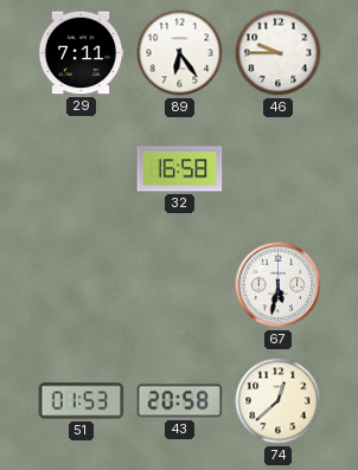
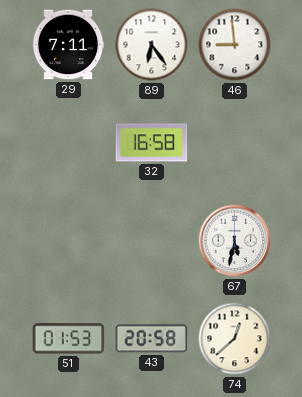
46: 9:45 -> 8:59 (235, 45)
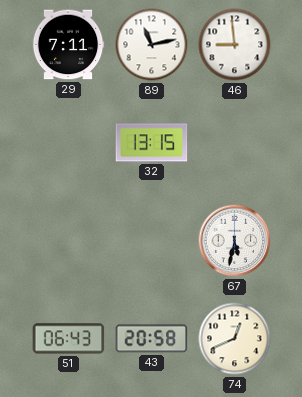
89: 6:24 -> 11:13 (152, 45)
32: 16:58 -> 13:15 (152, 143)
51: 01:53 -> 06:43 (69, 339)
74: 12:38 -> 12:41 (235, 339)
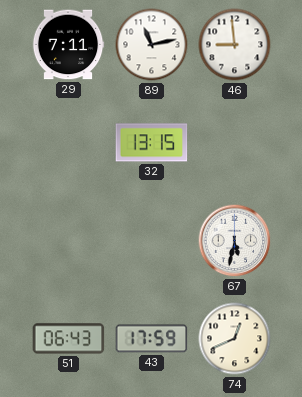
43: 20:58 -> 17:59 (152, 339)
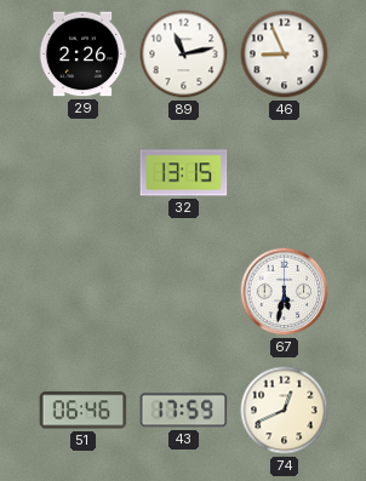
29: 7:11 -> 2:26 (82, 55)
46: 8:59 -> 8:56 (285, 55)
51: 06:43 -> 06:46 (84, 411)
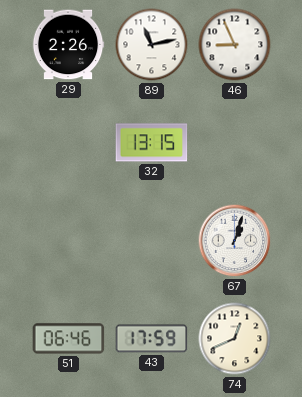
67: 5:32 -> 1:03 (235, 241)
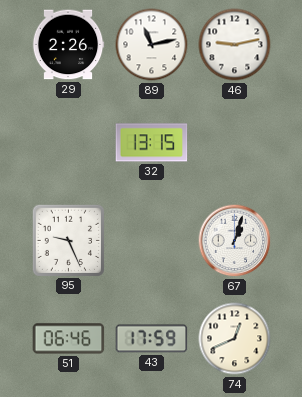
46: 8:56 -> 9:13 (235, 45)
95: none -> 9:26 (68, 240)
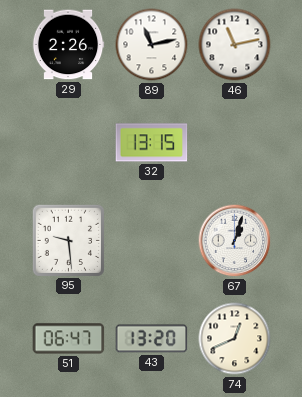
46: 9:13 -> 11:13 (235, 45)
95: 9:26 -> 9:29 (68, 240)
51: 06:46 -> 06:47 (69, 339)
43: 17:59 -> 13:20 (152, 339)
